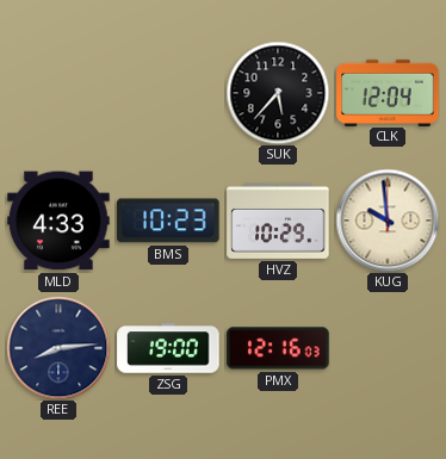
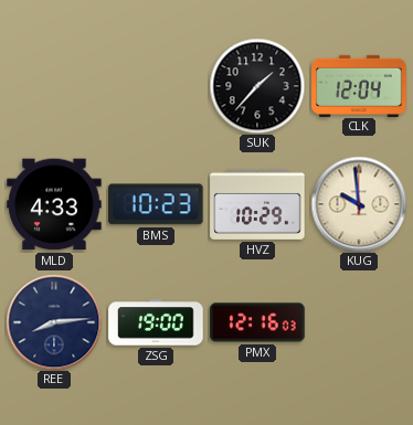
SUK: 5:37 -> 1:37 (257, 86)
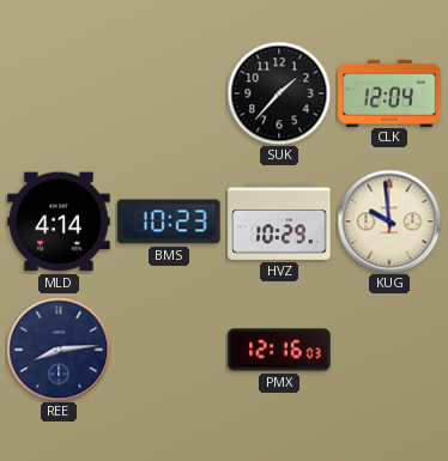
MLD: 4:33 -> 4:14 (59, 222)
ZSG: 19:00 -> none (156, 322)
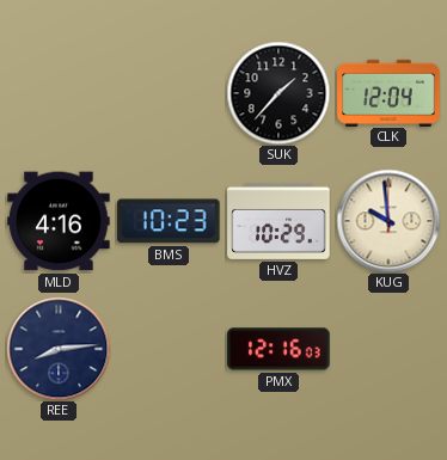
MLD: 4:14 -> 4:16 (59, 221)
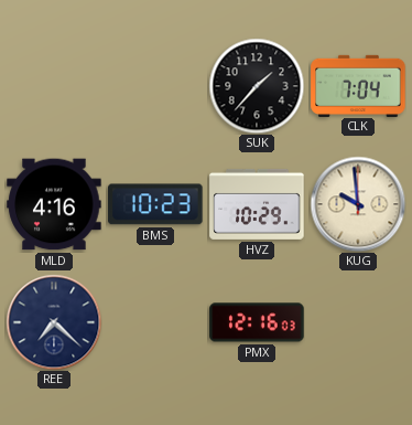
CLK: 12:04 -> 7:04 (358, 85)
REE: 8:14 -> 7:22 (54, 322)
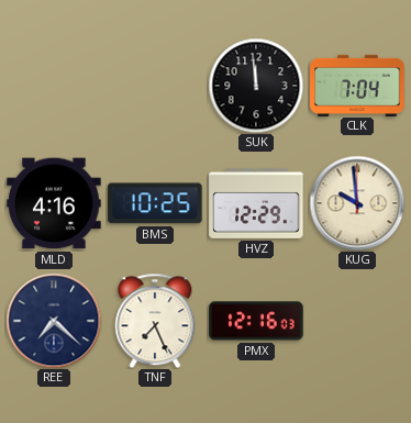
SUK: 1:37 -> 11:59 (256, 86)
BMS: 10:23 -> 10:25 (155, 203)
HVZ: 10:29 -> 12:29 (256, 203)
TNF: none -> 7:26 (155, 321)
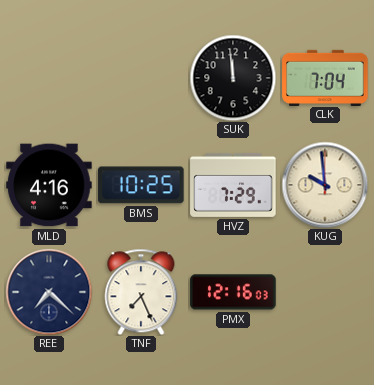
HVZ: 12:29 -> 7:29 (233, 185)
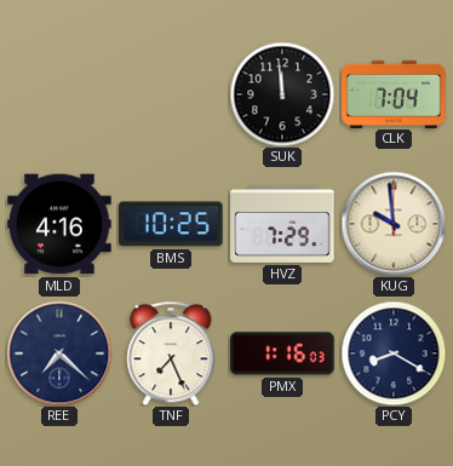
PMX: 12:16 -> 1:16 (282, 353)
PCY: none -> 8:20 (394, 353)
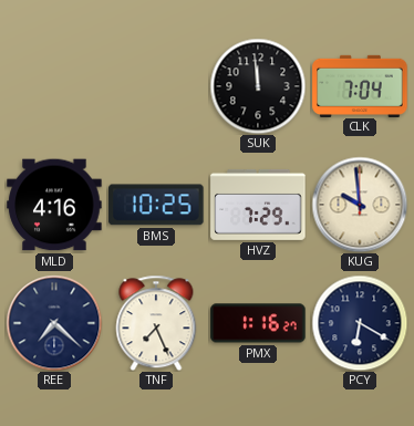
PMX: 1:16:03 -> 1:16:27 (258, 323)
PCY: 8:20 -> 6:20 (360, 323)
